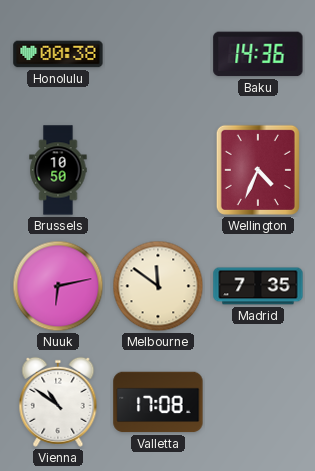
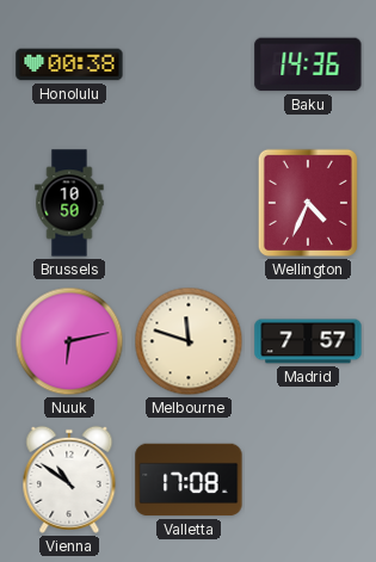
Melbourne: 11:51 -> 11:48 (189, 341)
Madrid: 7:35 -> 7:57 (308, 341)
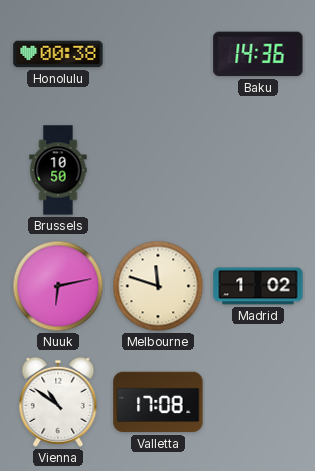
Wellington: 4:34 -> none (308, 203)
Madrid: 7:57 -> 1:02 (258, 286)
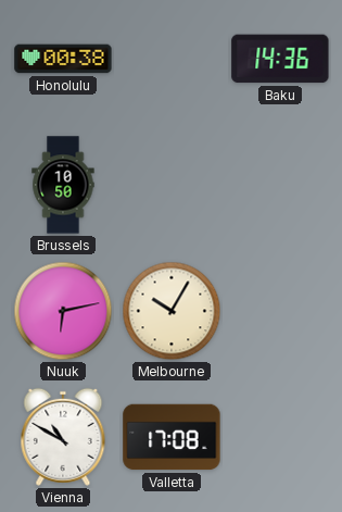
Melbourne: 11:48 -> 10:05 (172, 311)
Madrid: 1:02 -> none (258, 286)
Vienna: 10:51 -> 10:50 (63, 437)
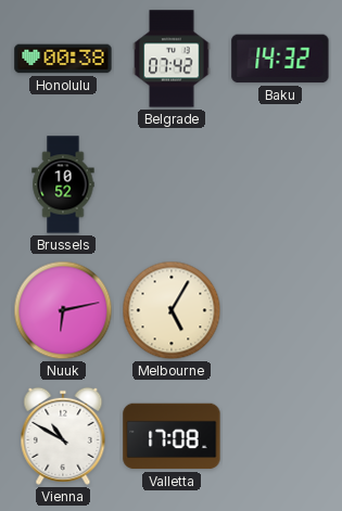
Belgrade: none -> 07:42 (172, 59)
Baku: 14:36 -> 14:32 (280, 59)
Brussels: 10:50 -> 10:52 (63, 184)
Melbourne: 10:05 -> 5:05 (172, 310)
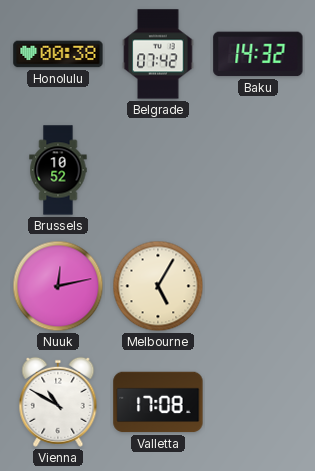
Nuuk: 6:13 -> 12:13 (58, 286)
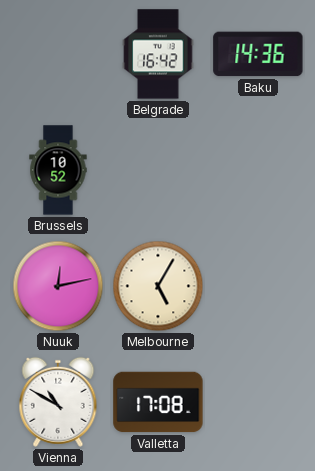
Honolulu: 00:38 -> none (58, 54)
Belgrade: 07:42 -> 16:42 (158, 54)
Baku: 14:32 -> 14:36 (258, 54)
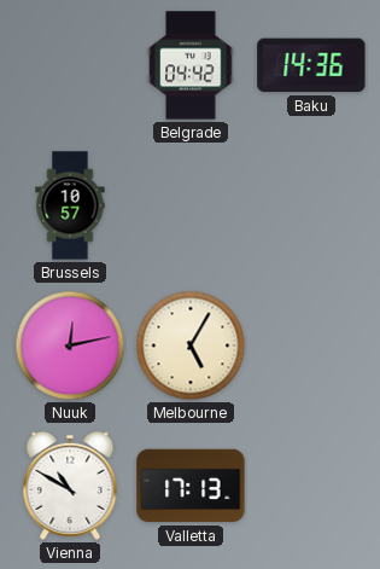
Belgrade: 16:42 -> 04:42 (191, 65)
Brussels: 10:52 -> 10:57 (70, 205)
Valletta: 17:08 -> 17:13 (191, 486)
